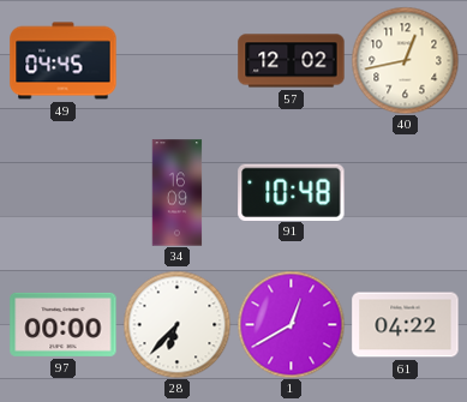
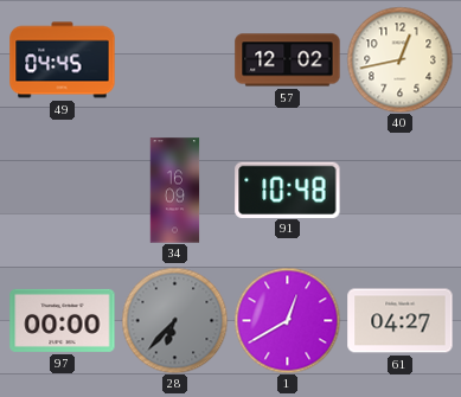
28 dial: white -> grey (174, 320)
61: 04:22 -> 04:27 (401, 321)
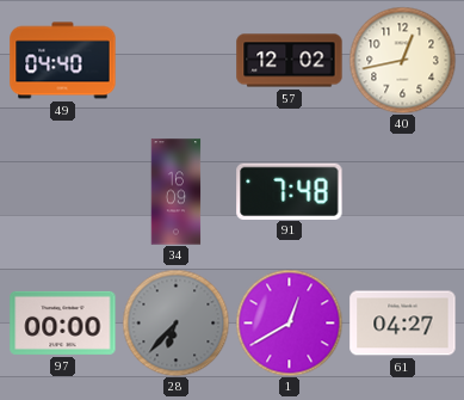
49: 04:45 -> 04:40 (63, 61)
91: 10:48 -> 7:48 (290, 191)
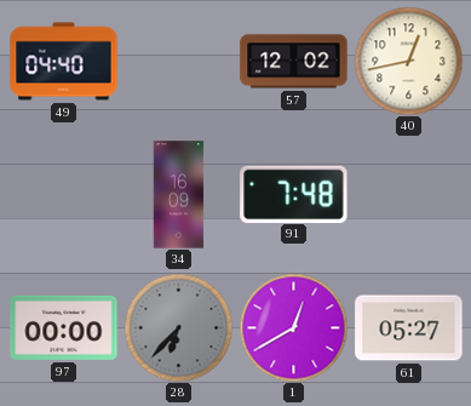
61: 04:27 -> 05:27 (409, 328)
